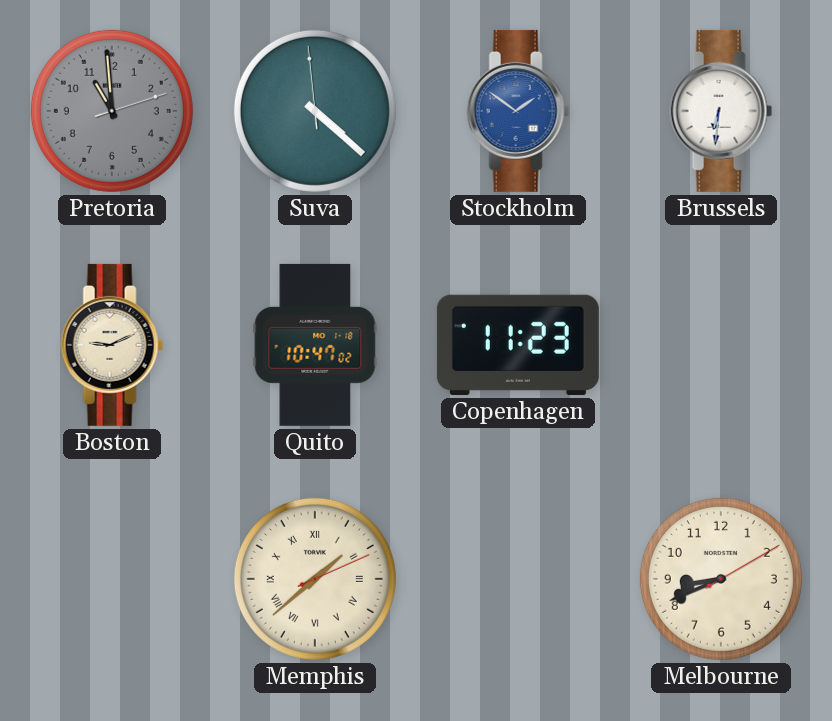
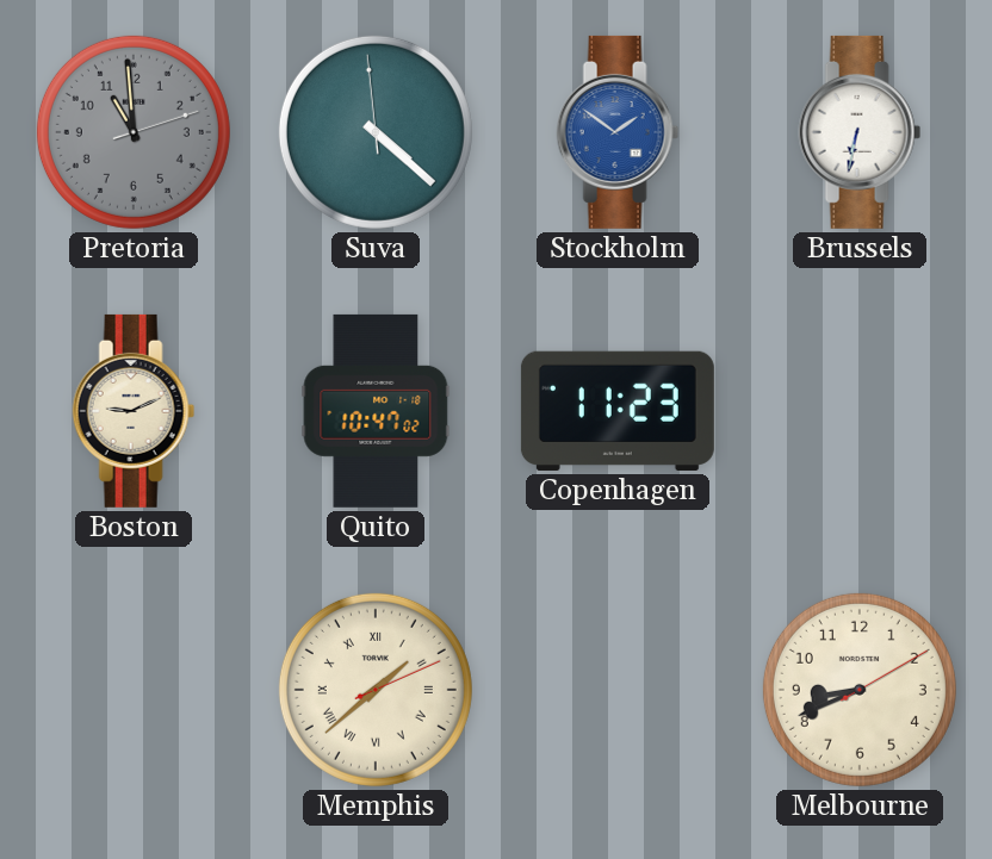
Brussels: 6:31 -> 6:32 (860, 132)
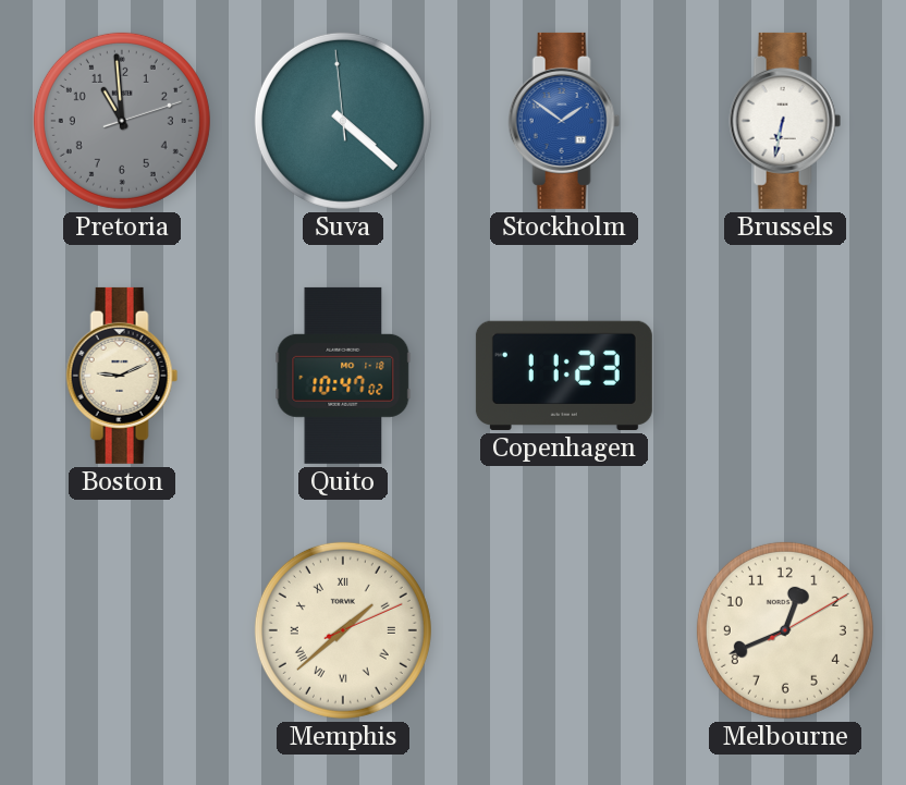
Melbourne: 8:41 -> 12:41 (785, 630)
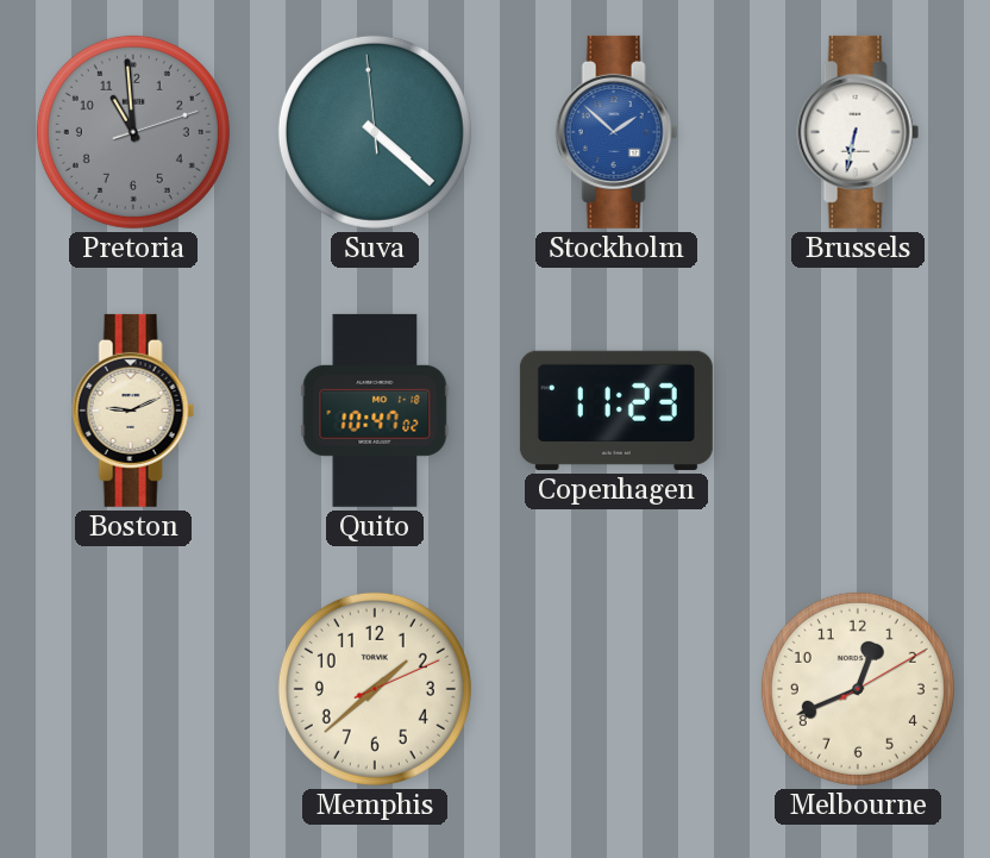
Stockholm: 1:51 -> 1:52 (616, 132)
Memphis numerals: Roman -> Arabic (375, 689)
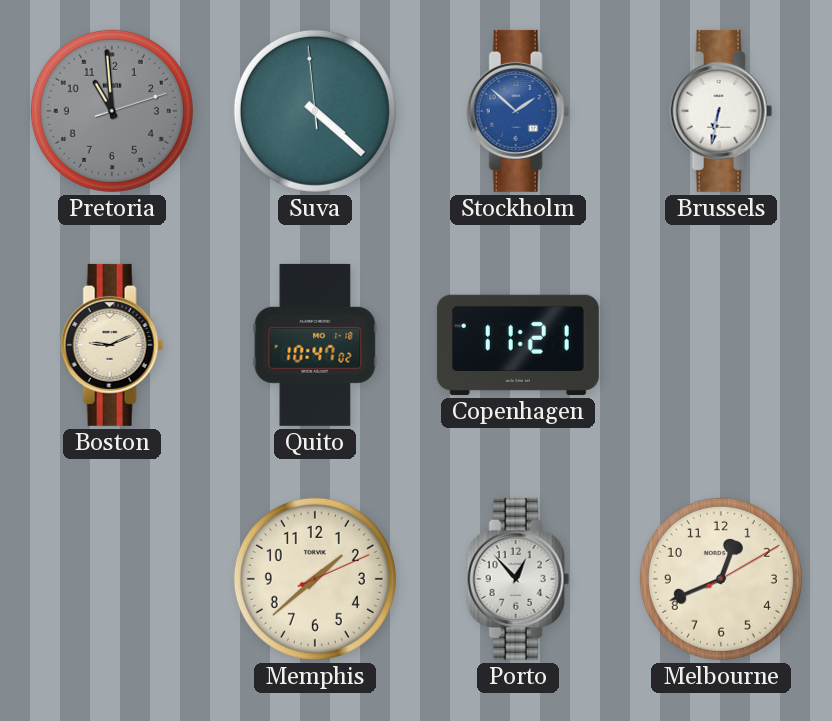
Copenhagen: 11:23 -> 11:21 (518, 345)
Porto: none -> 12:53 (518, 579)
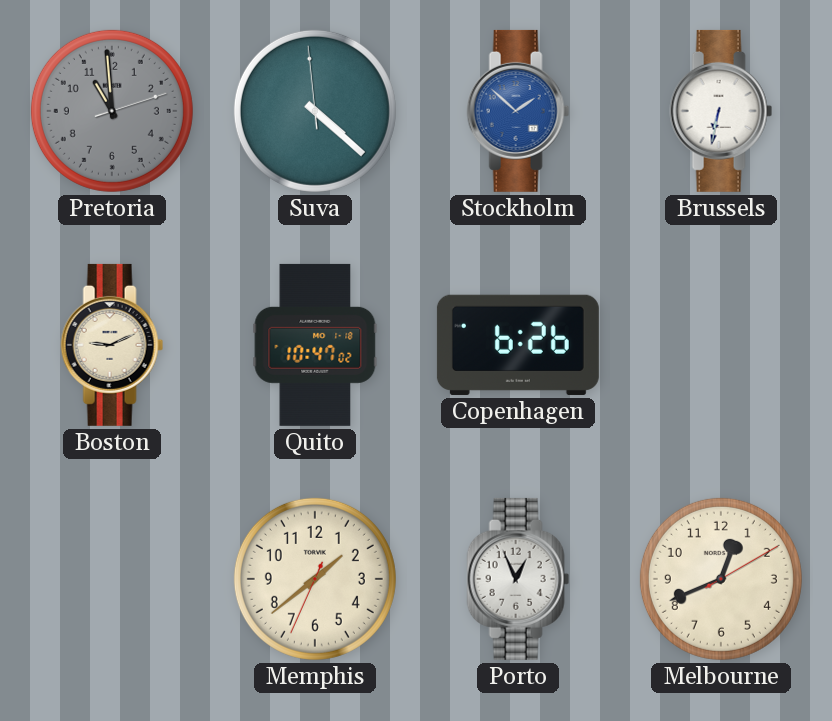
Copenhagen: 11:21 -> 6:26 (518, 345)
Memphis: 1:38:11 -> 1:38:34 (315, 579)
Porto: 12:53 -> 12:56 (518, 579)
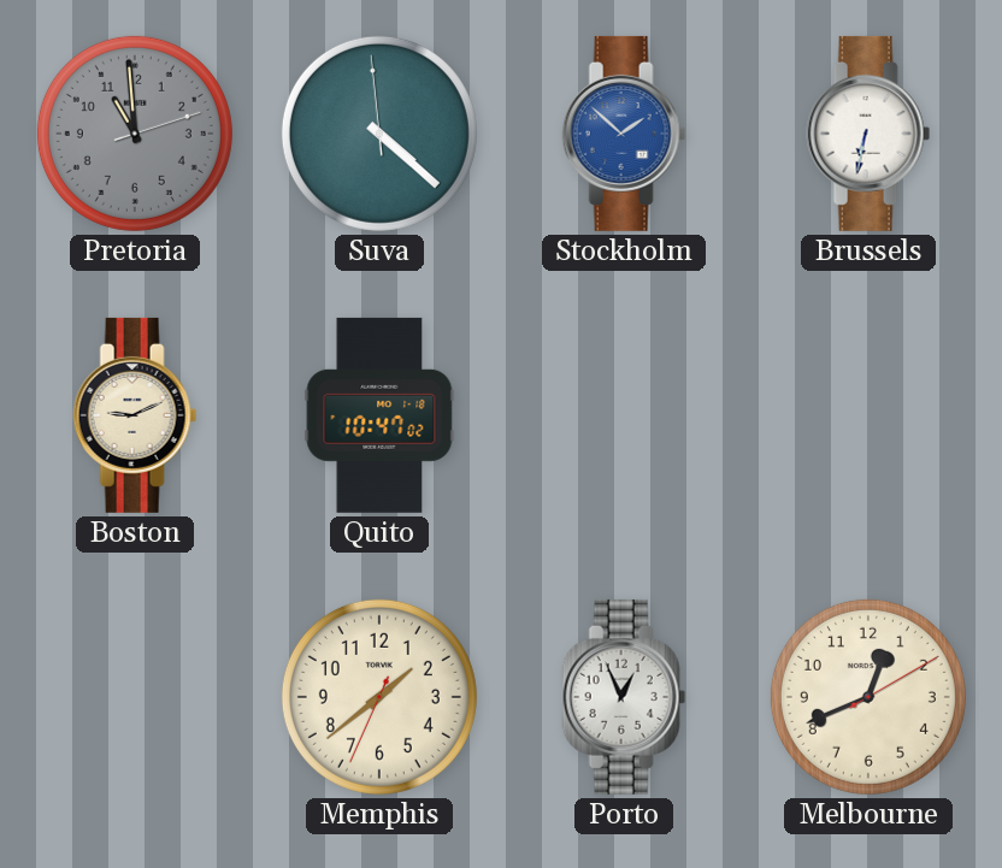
Copenhagen: 6:26 -> none (518, 345)
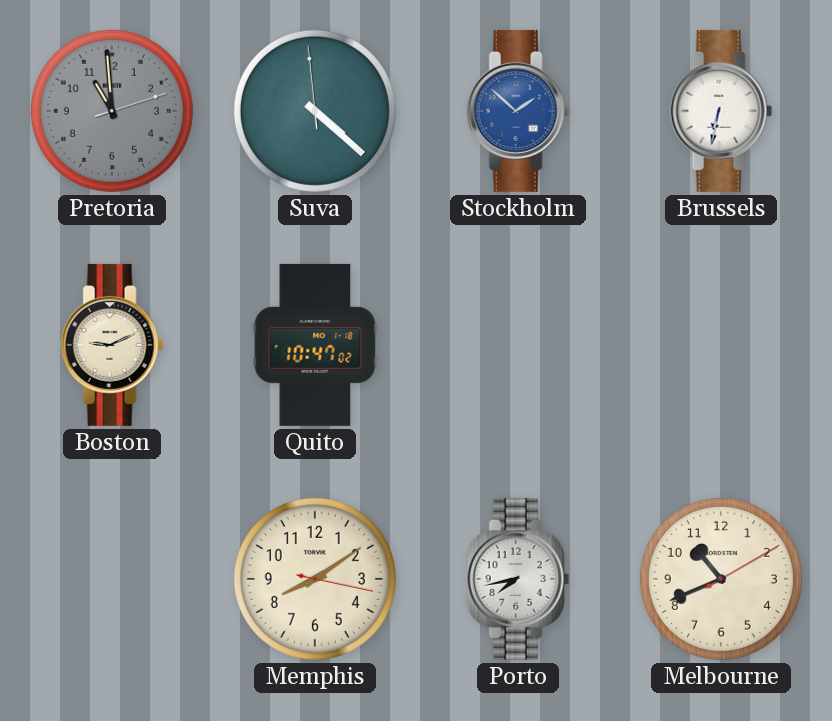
Memphis: 1:38 -> 8:09 (315, 579)
Porto: 12:56 -> 7:43 (518, 579)
Melbourne: 12:41 -> 10:41 (721, 579)
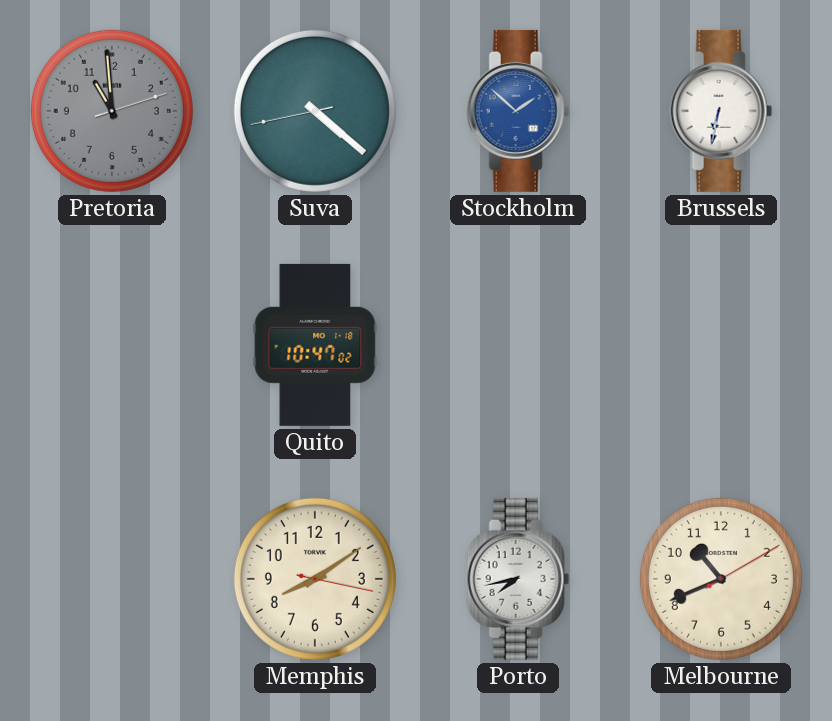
Suva: 4:21:59 -> 4:21:43 (315, 111)
Boston: 9:11 -> none (112, 345)
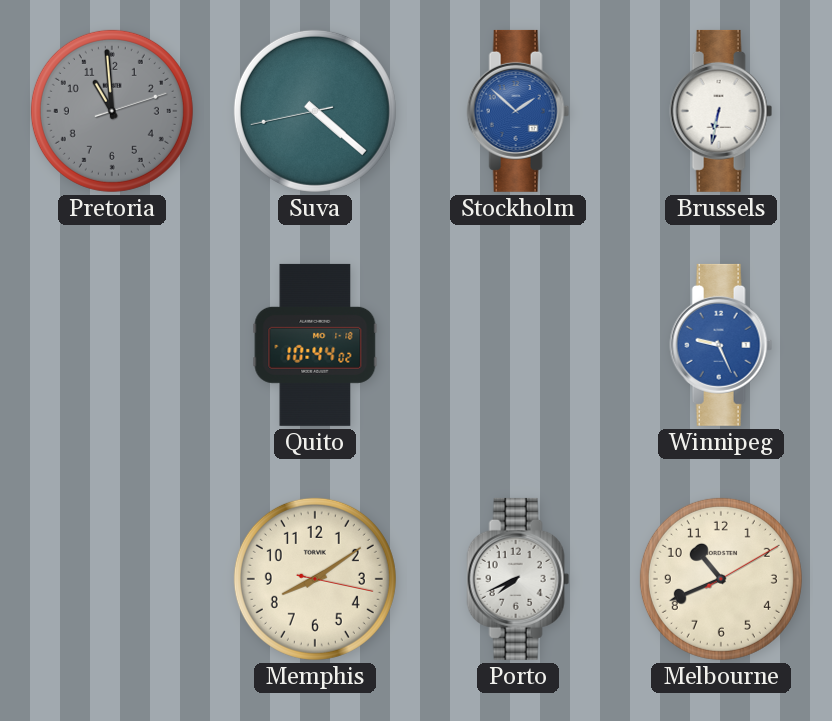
Quito: 10:47 -> 10:44 (315, 345)
Winnipeg: none -> 9:26 (721, 345)
Porto: 7:43 -> 7:41 (518, 579)
